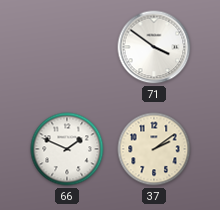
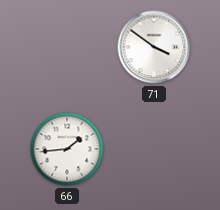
66: 1:49 -> 1:44 (67, 149)
37: 2:09 -> none (154, 149)
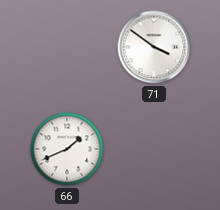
66: 1:44 -> 1:41 (67, 149)
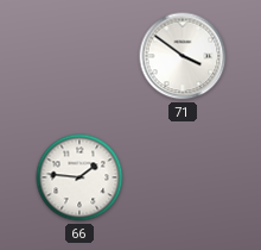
66: 1:41 -> 1:46 (79, 177)
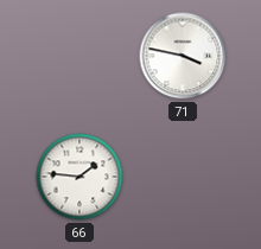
71: 3:51 -> 3:47 (183, 56)
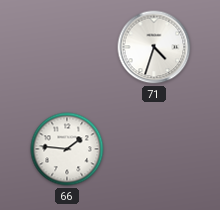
71: 3:47 -> 4:33 (154, 47)
